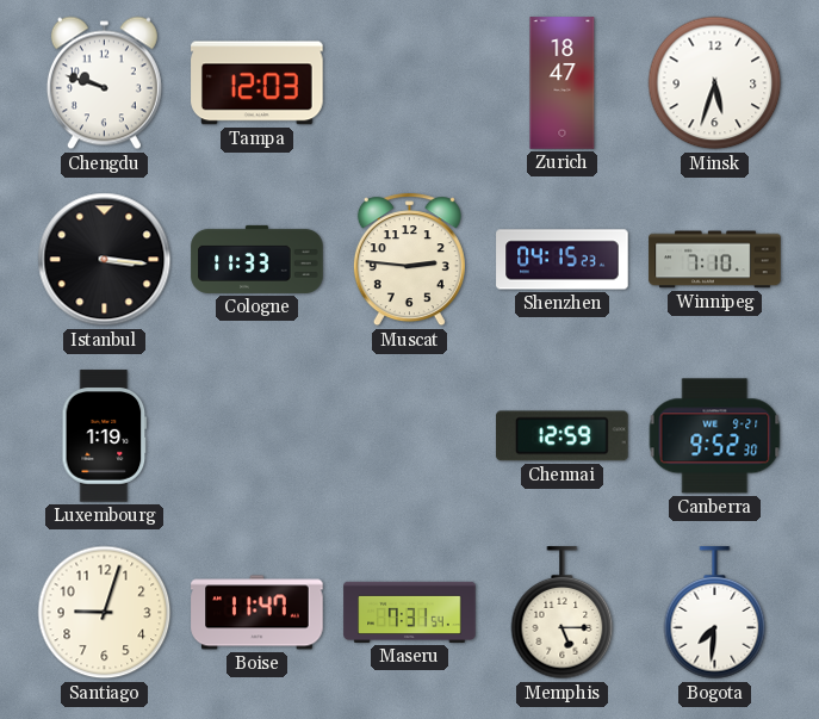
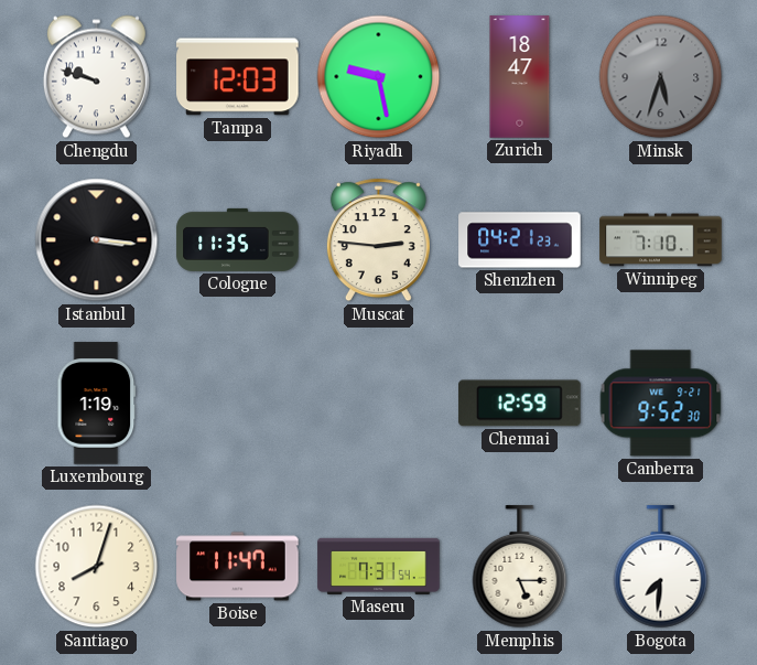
Riyadh: none -> 9:28 (379, 77)
Minsk dial: white -> grey (661, 77)
Cologne: 11:33 -> 11:35 (238, 239)
Shenzhen: 04:15 -> 04:21 (520, 240)
Santiago: 9:03 -> 8:03 (97, 567)
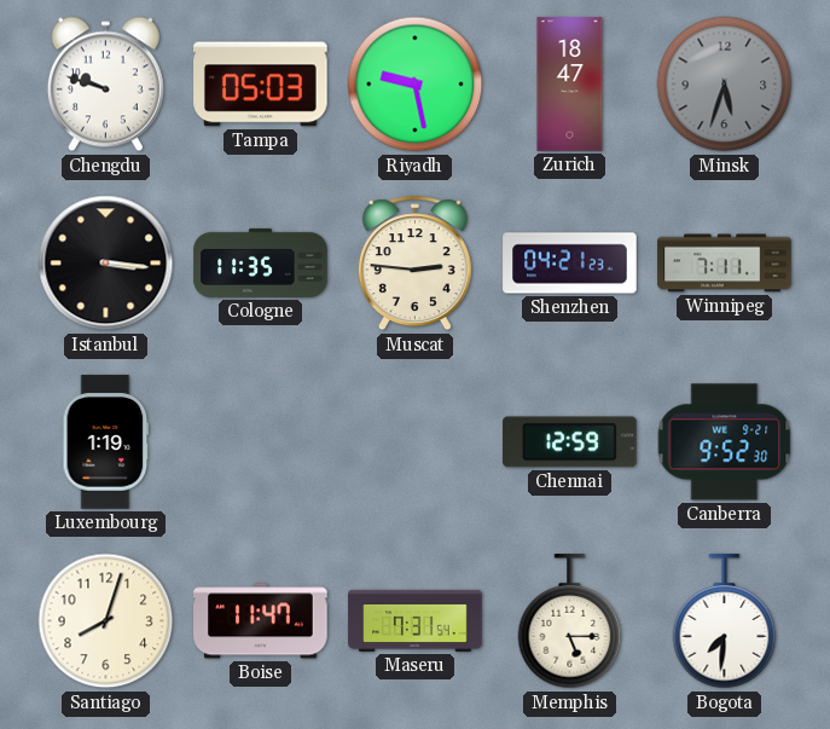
Tampa: 12:03 -> 05:03 (261, 85)
Winnipeg: 7:10 -> 7:11 (725, 264)
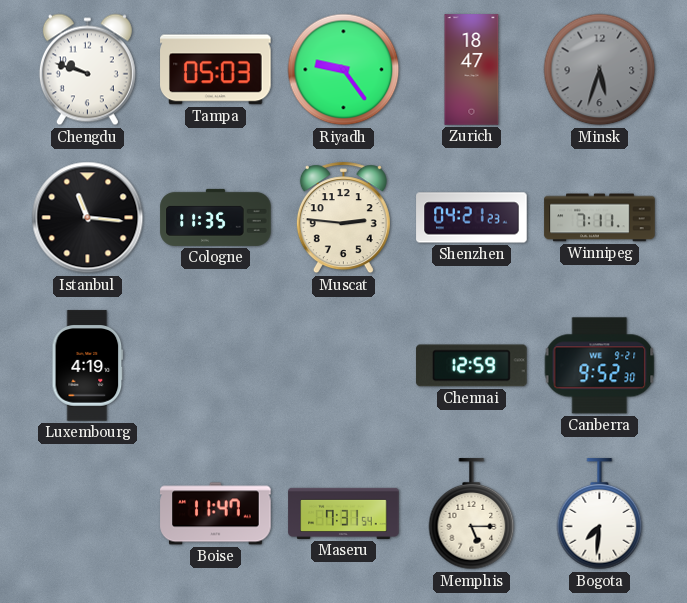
Riyadh: 9:28 -> 9:24 (344, 70)
Istanbul: 3:16 -> 11:16 (88, 218)
Luxembourg: 1:19 -> 4:19 (88, 366)
Santiago: 8:03 -> none (106, 621)
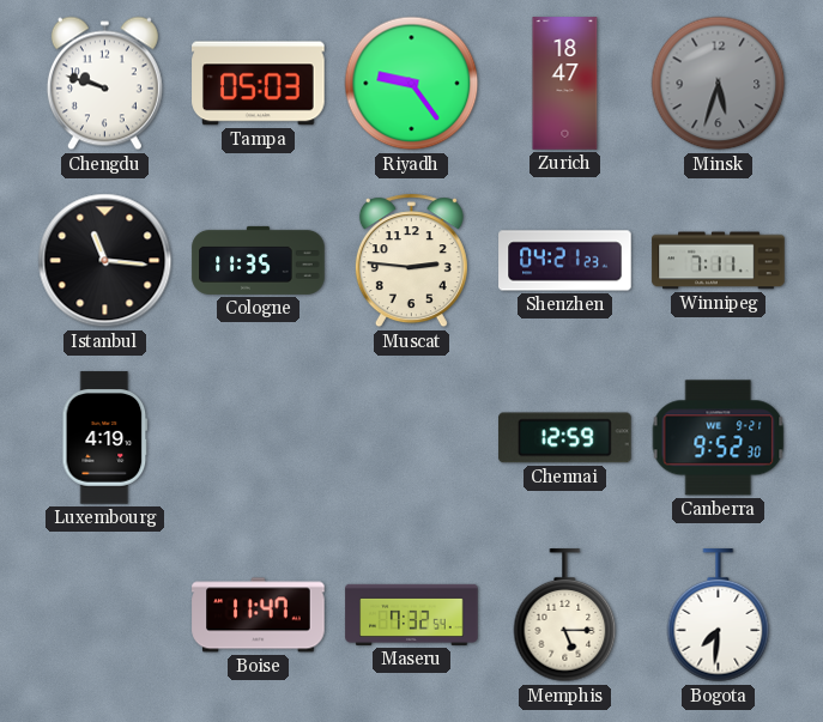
Maseru: 7:31 -> 7:32 (412, 614)
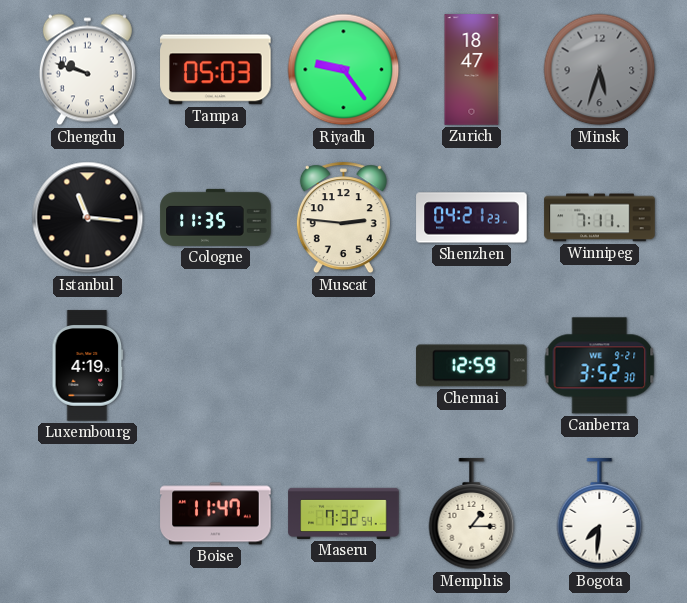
Canberra: 9:52 -> 3:52 (600, 366)
Memphis: 5:15 -> 1:15 (472, 514)
